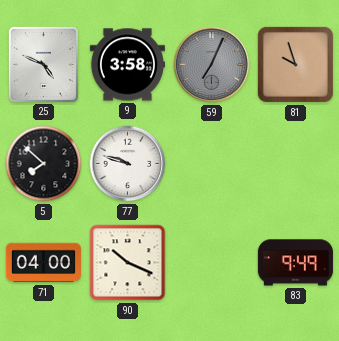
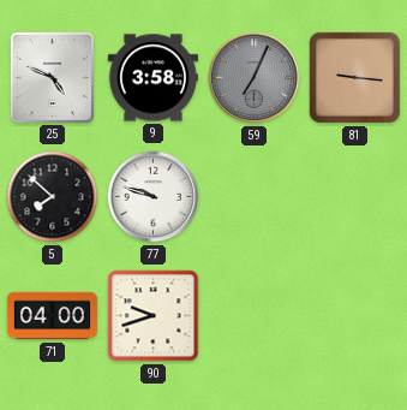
81: 9:57 -> 9:16 (354, 77)
90: 10:19 -> 9:42 (154, 316)
83: 9:49 -> none (295, 263)
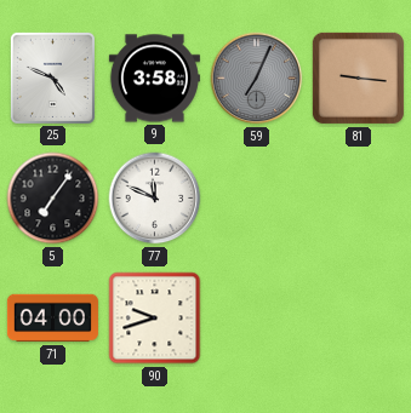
5: 7:52 -> 7:06 (53, 199)
77: 9:48 -> 11:49 (155, 199)
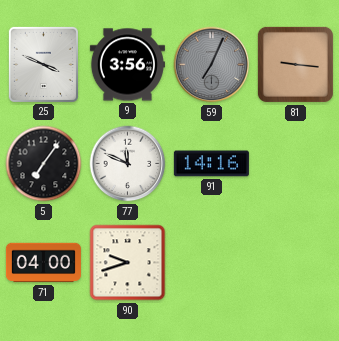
25: 4:49 -> 3:49 (43, 64)
9: 3:58 -> 3:56 (127, 65)
91: none -> 14:16 (211, 164)
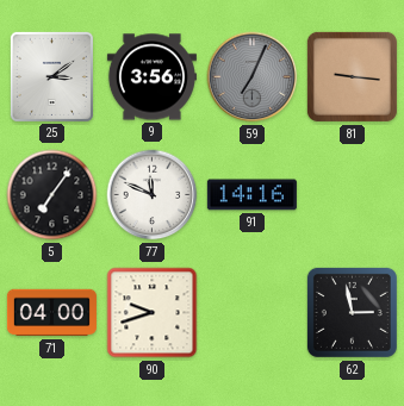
25: 3:49 -> 3:09 (51, 76)
62: none -> 2:58 (352, 312)
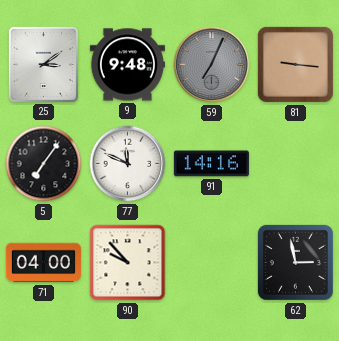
9: 3:56 -> 9:48 (127, 65)
90: 9:42 -> 9:53 (128, 263)
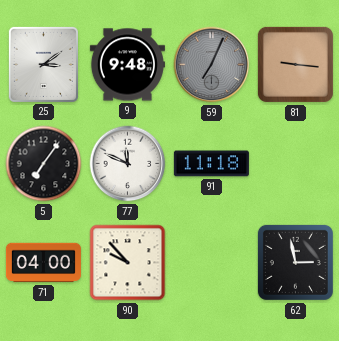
91: 14:16 -> 11:18 (211, 164)
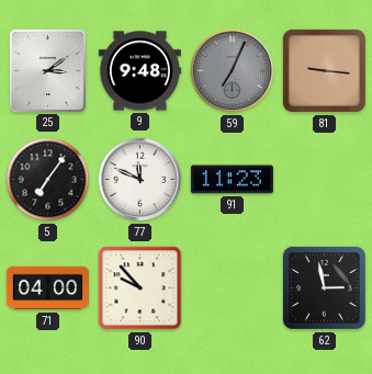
91: 11:18 -> 11:23 (232, 180)
